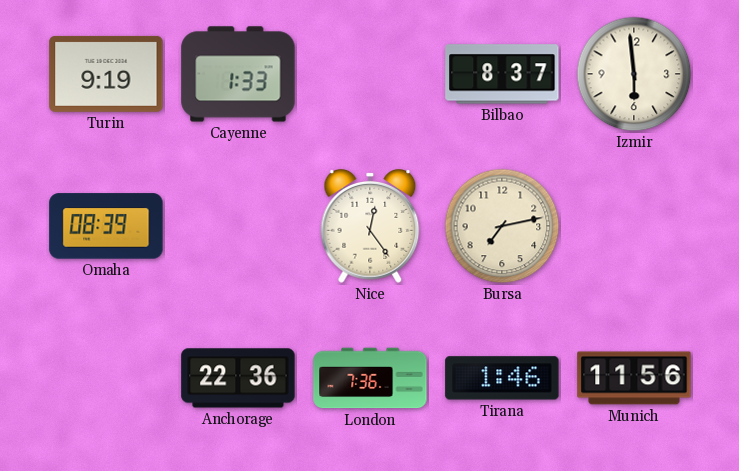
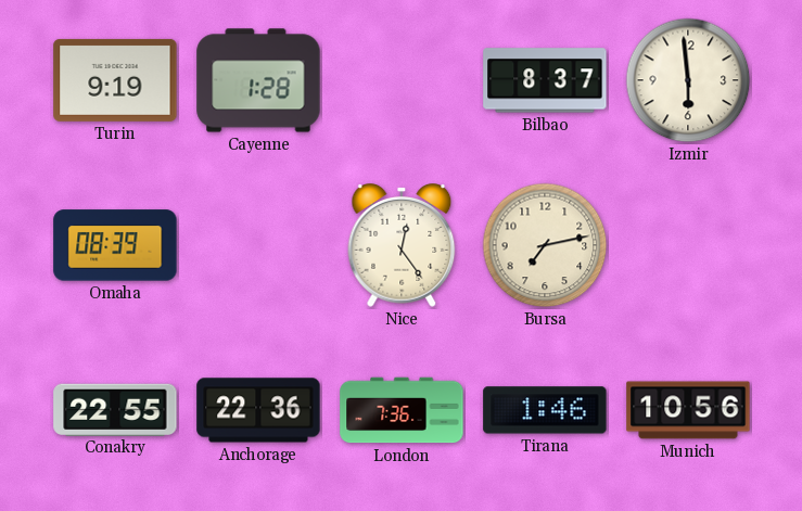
Cayenne: 1:33 -> 1:28 (258, 80)
Conakry: none -> 22:55 (115, 409)
Munich: 11:56 -> 10:56 (688, 410)
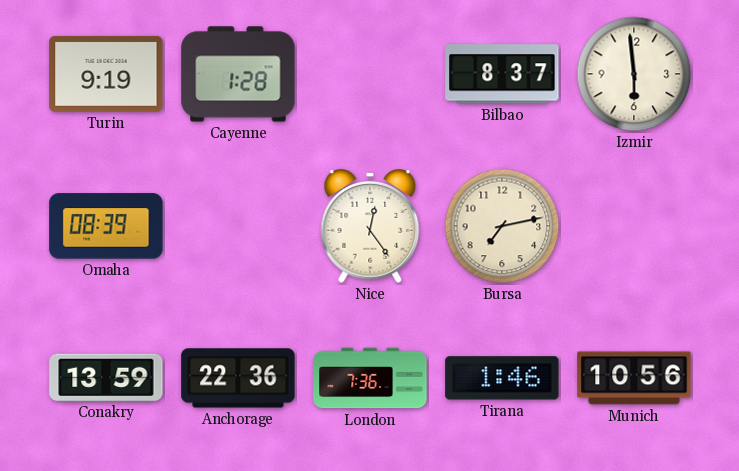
Conakry: 22:55 -> 13:59 (106, 377)
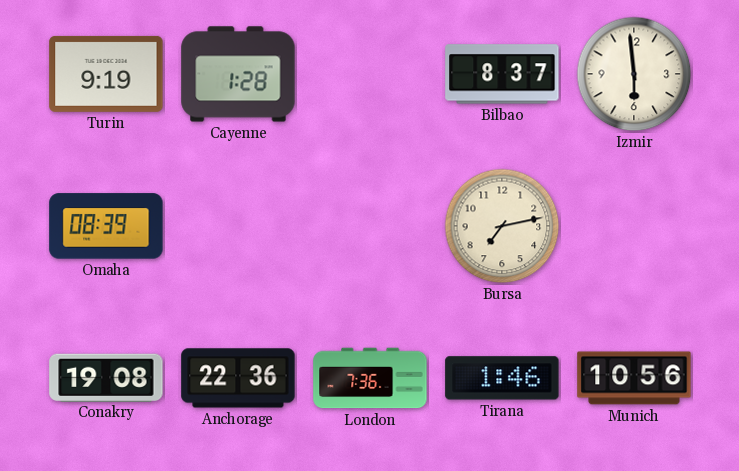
Nice: 12:24 -> none (370, 226)
Conakry: 13:59 -> 19:08 (106, 377)
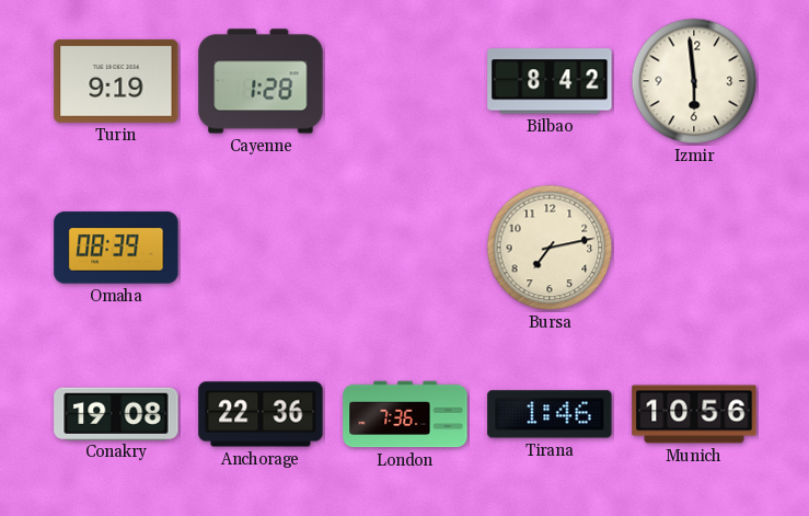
Bilbao: 8:37 -> 8:42 (550, 81)
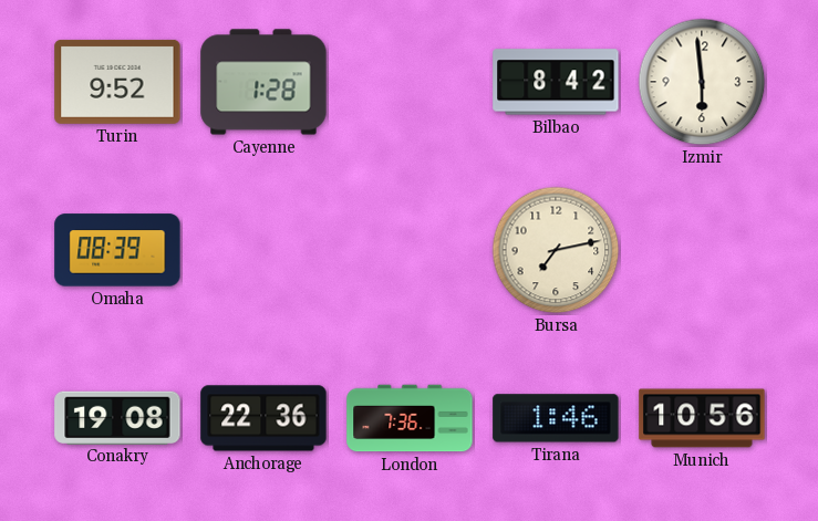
Turin: 9:19 -> 9:52 (117, 82)
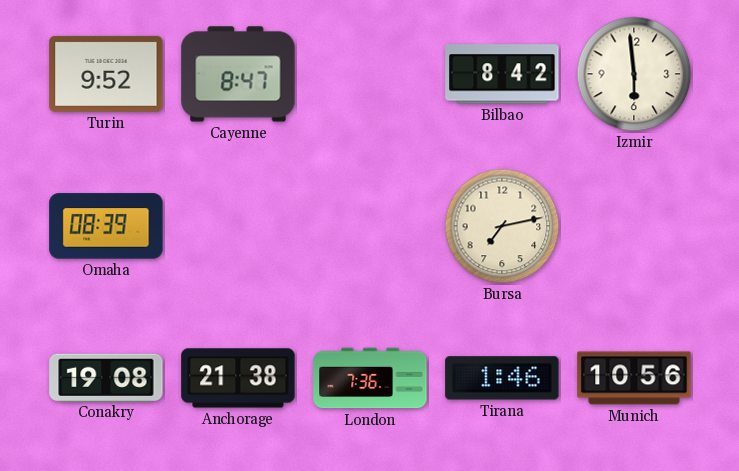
Cayenne: 1:28 -> 8:47 (238, 74)
Anchorage: 22:36 -> 21:38 (238, 378)
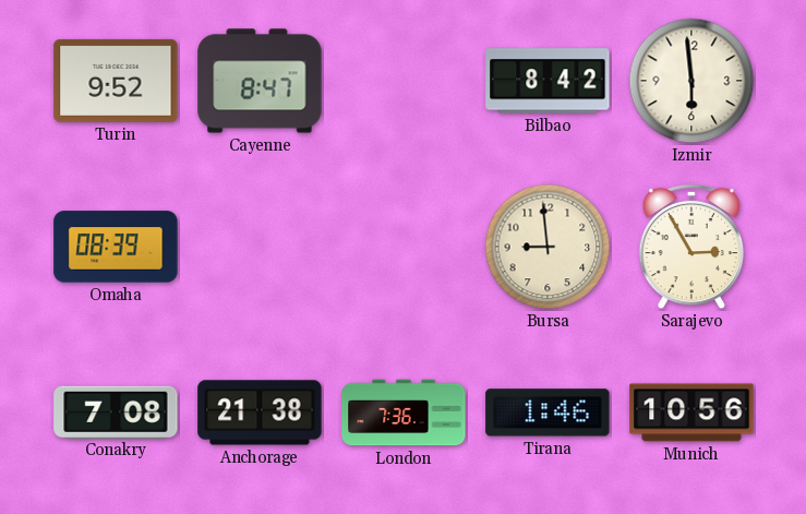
Bursa: 7:13 -> 8:59 (548, 247)
Sarajevo: none -> 2:55 (691, 247)
Conakry: 19:08 -> 7:08 (116, 411)
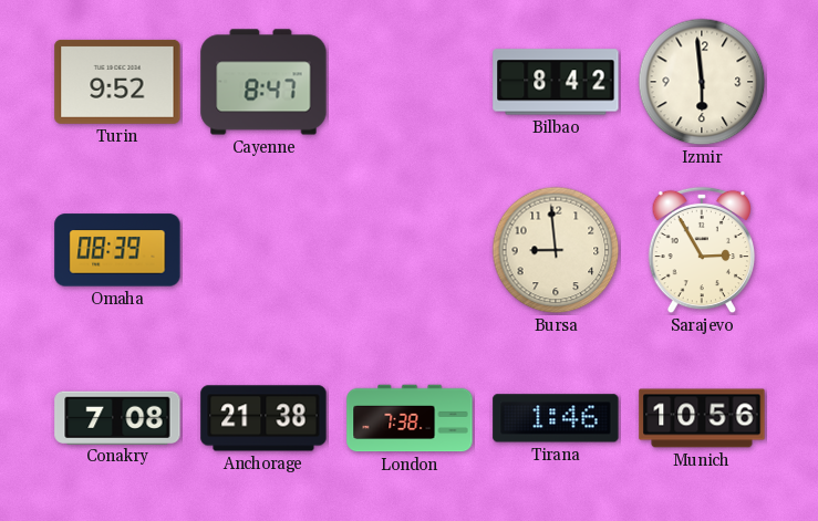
London: 7:36 -> 7:38 (410, 418)
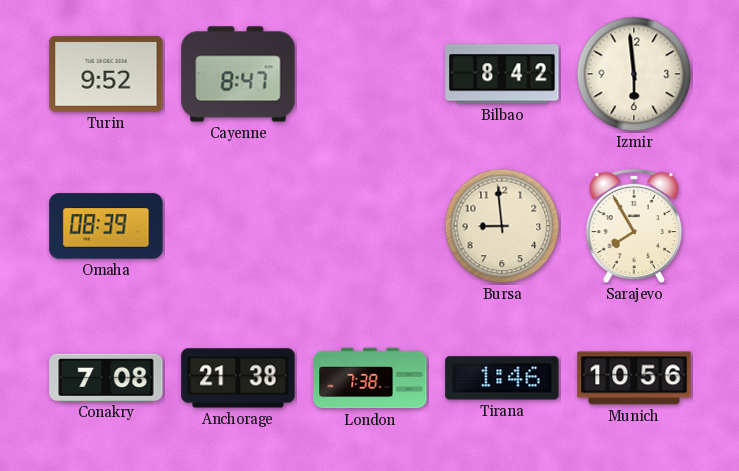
Sarajevo: 2:55 -> 7:55 (634, 226)
